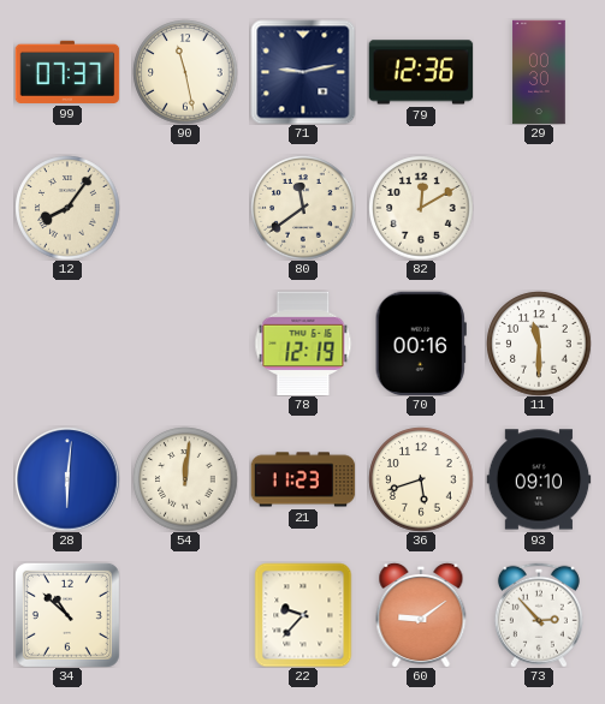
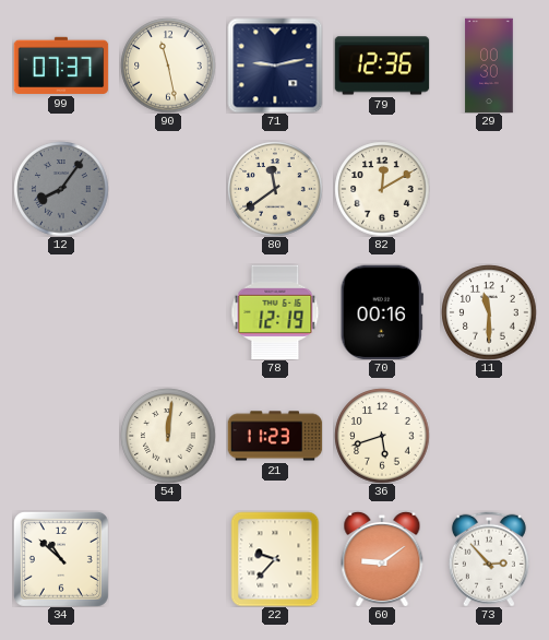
12 dial: cream -> grey (61, 189)
28: 6:01 -> none (67, 479)
93: 09:10 -> none (539, 479)
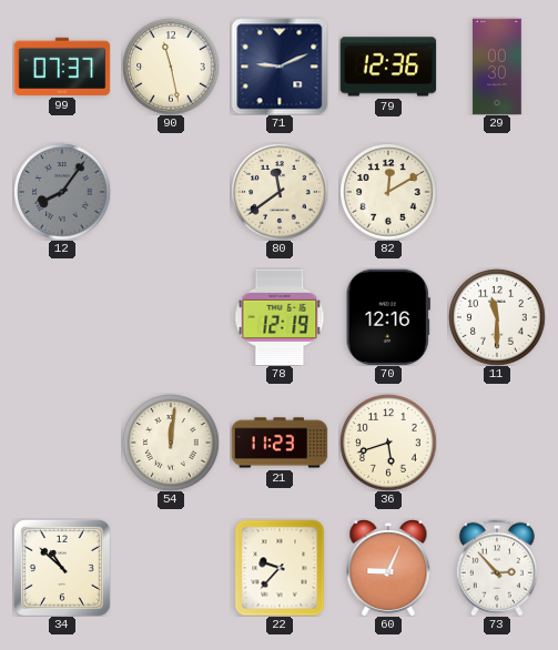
71: 9:13 -> 9:11 (280, 67)
70: 00:16 -> 12:16 (388, 317)
60: 9:09 -> 9:04 (388, 568)
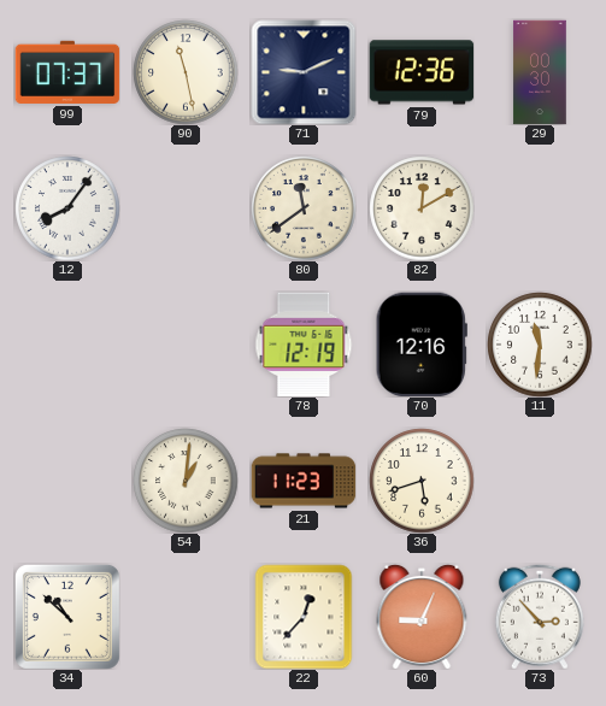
12 dial: grey -> white (67, 208)
11: 11:30 -> 11:31 (540, 345)
54: 12:01 -> 1:01 (186, 481)
22: 9:37 -> 12:37 (304, 617)
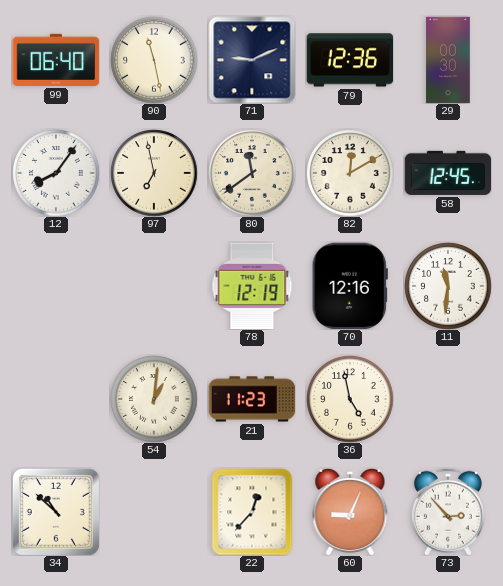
99: 07:37 -> 06:40 (56, 60)
97: none -> 6:58 (154, 173)
58: none -> 12:45 (448, 173)
36: 5:42 -> 4:58 (350, 399)
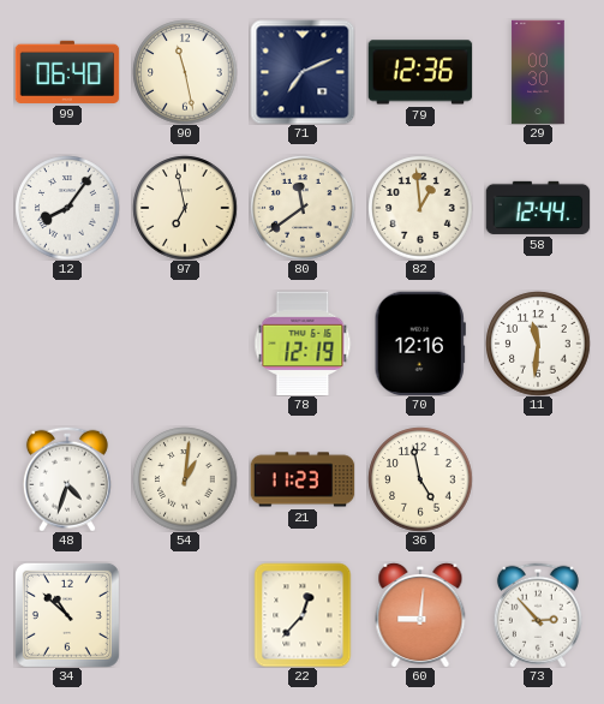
71: 9:11 -> 7:11 (303, 72)
82: 12:10 -> 12:59 (420, 208)
58: 12:45 -> 12:44 (538, 208)
48: none -> 4:33 (67, 479)
60: 9:04 -> 9:01 (420, 615)
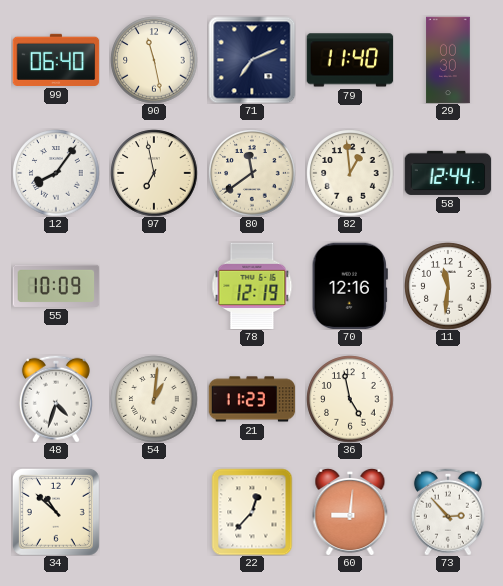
79: 12:36 -> 11:40 (350, 60)
55: none -> 10:09 (56, 286)
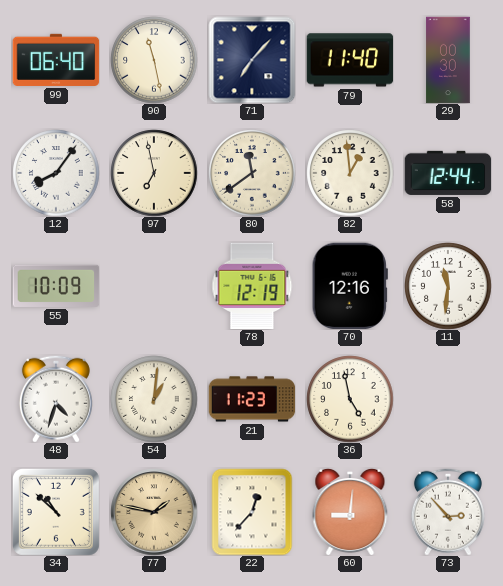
71: 7:11 -> 7:07 (252, 60)
77: none -> 1:47 (154, 512)
